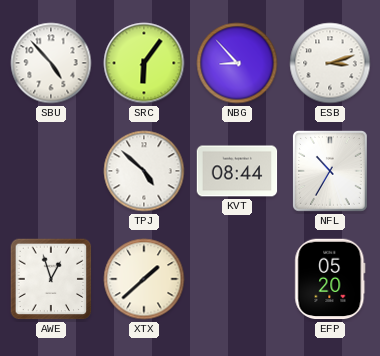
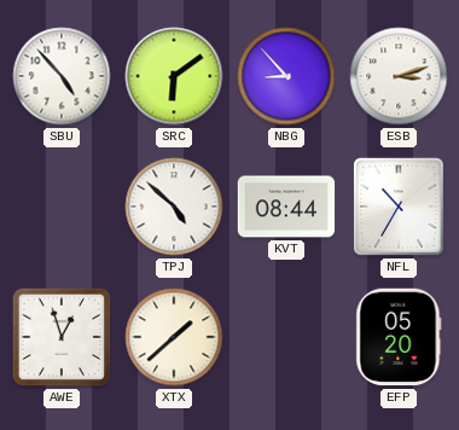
SRC: 6:06 -> 6:09 (174, 76)
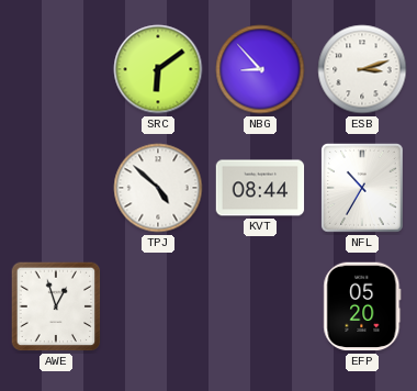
SBU: 4:53 -> none (62, 76)
XTX: 1:38 -> none (174, 337)
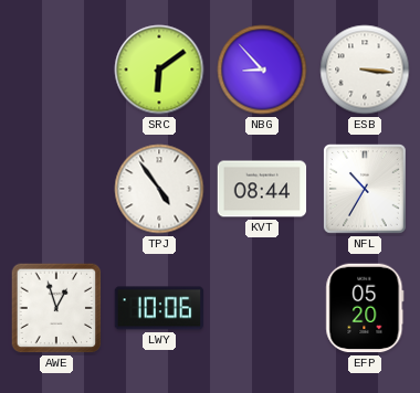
ESB: 3:12 -> 3:16 (365, 70)
TPJ: 4:52 -> 4:54 (159, 189)
LWY: none -> 10:06 (159, 308)
